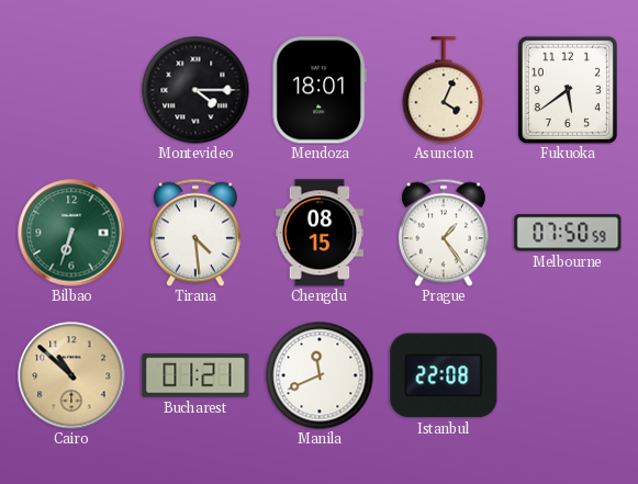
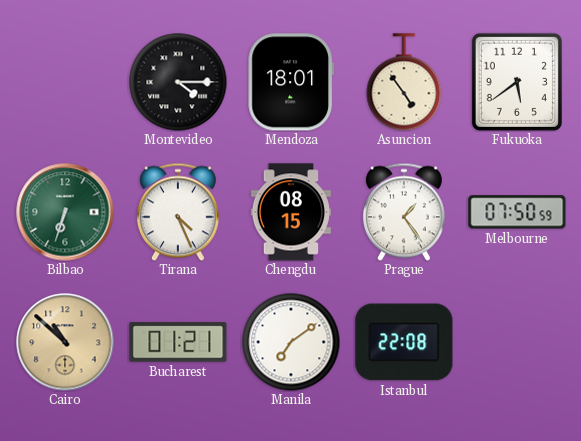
Asuncion: 4:04 -> 4:54 (404, 82)
Tirana: 4:29 -> 4:26 (178, 212)
Manila: 11:41 -> 7:09 (291, 342)
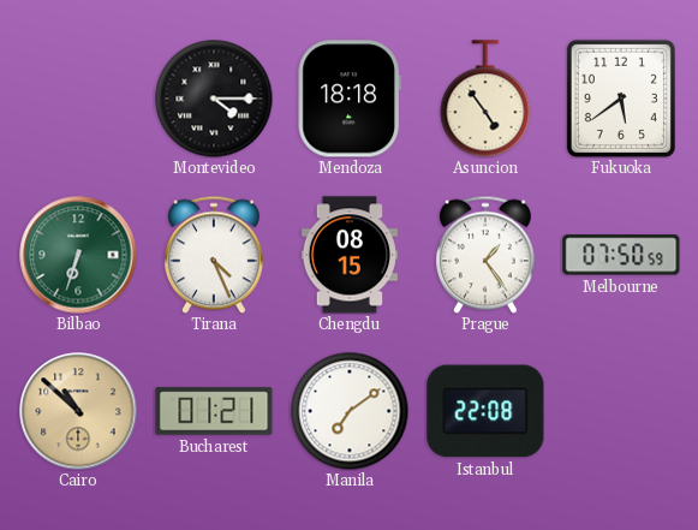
Mendoza: 18:01 -> 18:18 (350, 99)
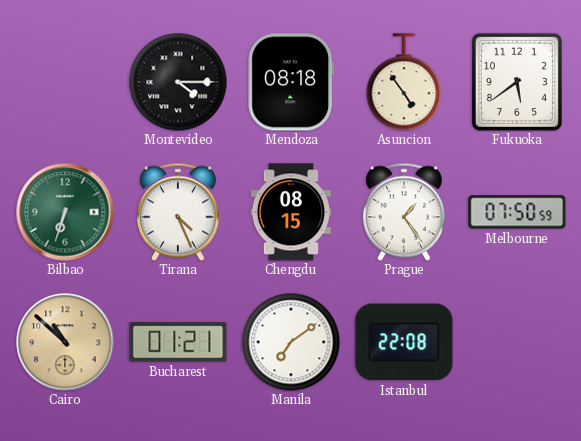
Mendoza: 18:18 -> 08:18 (291, 82)
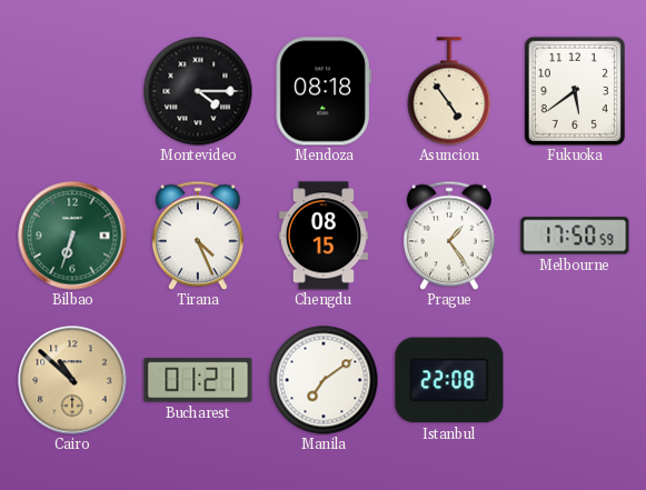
Melbourne: 07:50 -> 17:50 (575, 236)
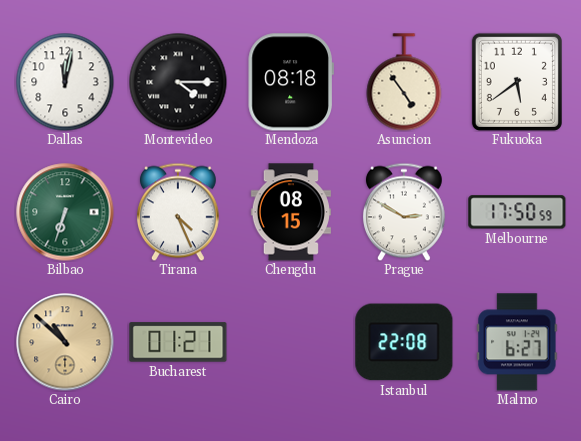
Dallas: none -> 12:02 (65, 82)
Prague: 1:24 -> 2:50 (404, 212)
Manila: 7:09 -> none (324, 380)
Malmo: none -> 6:27 (517, 342)
